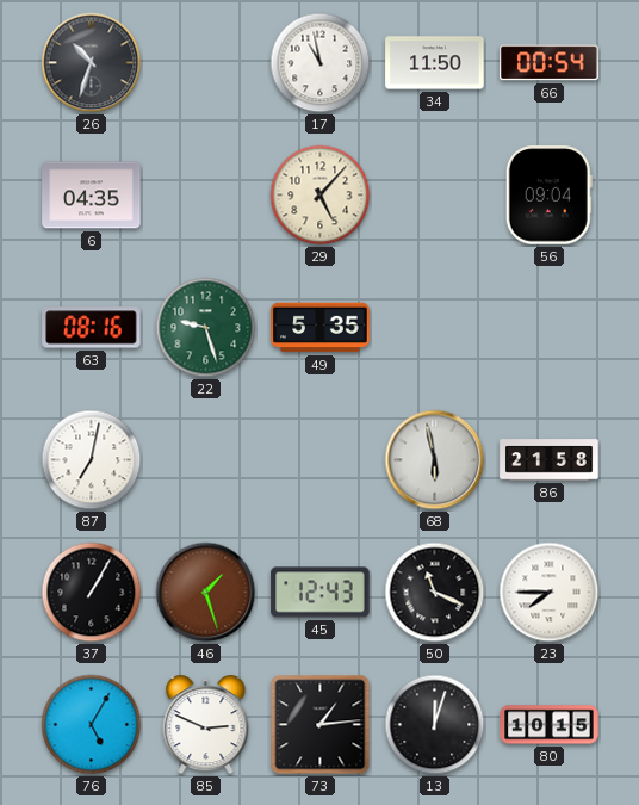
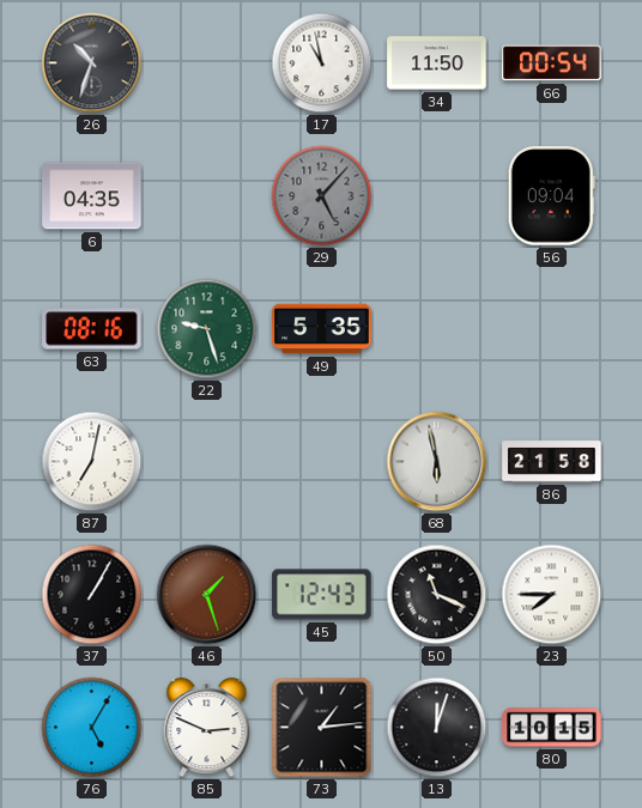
29 dial: cream -> grey (322, 196)
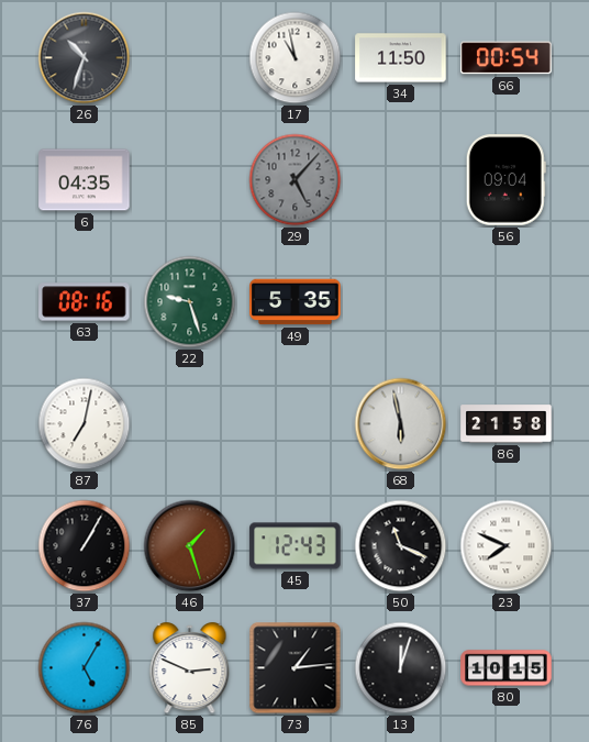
23: 7:45 -> 7:49 (507, 546)
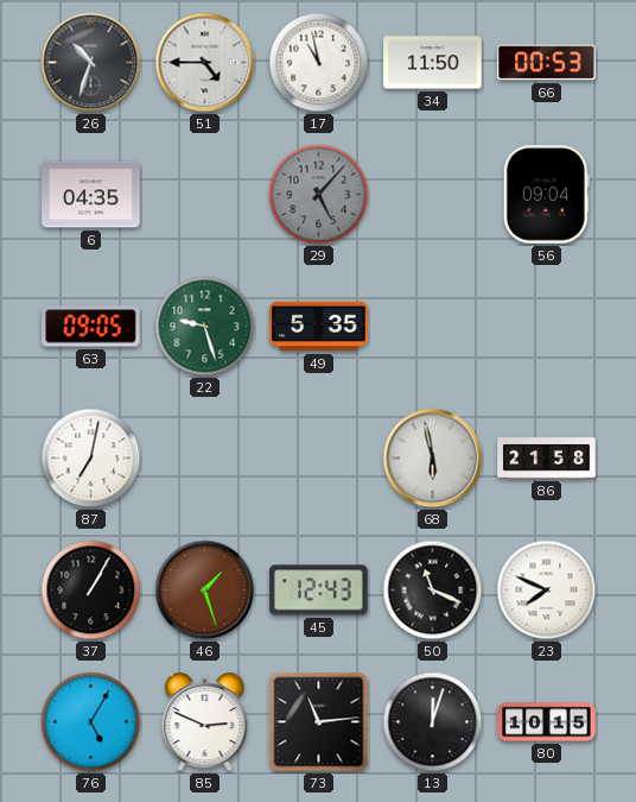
51: none -> 4:45 (205, 63)
66: 00:54 -> 00:53 (547, 63)
63: 08:16 -> 09:05 (91, 327)
73: 1:14 -> 11:14 (319, 722)
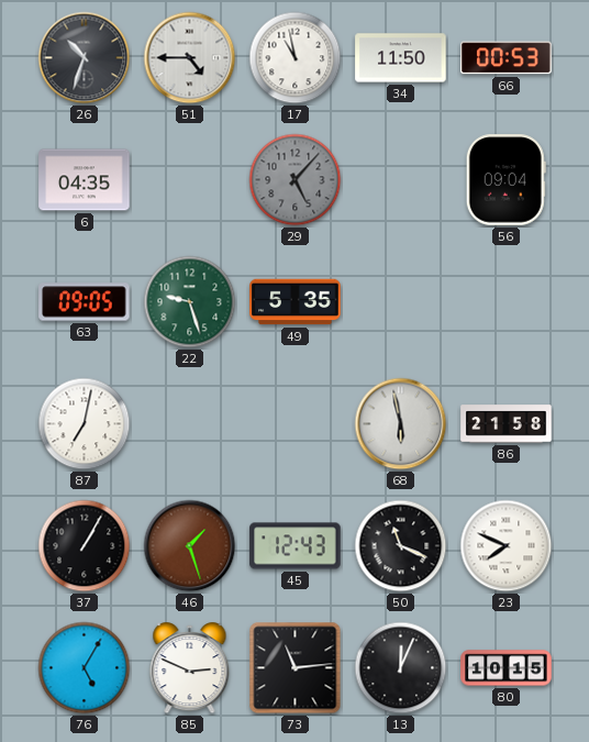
13: 12:03 -> 12:04 (401, 668)
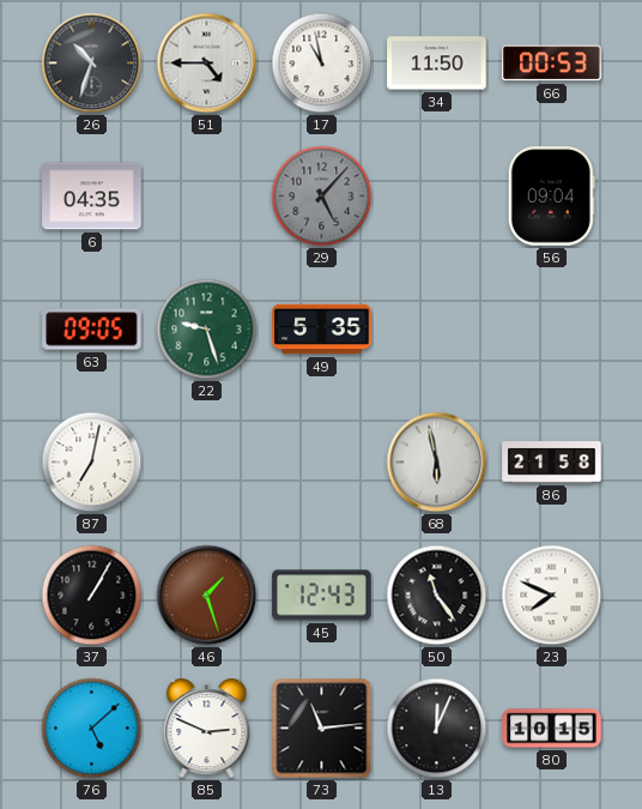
50: 11:19 -> 11:24 (437, 596)
76: 5:05 -> 5:08 (92, 729)
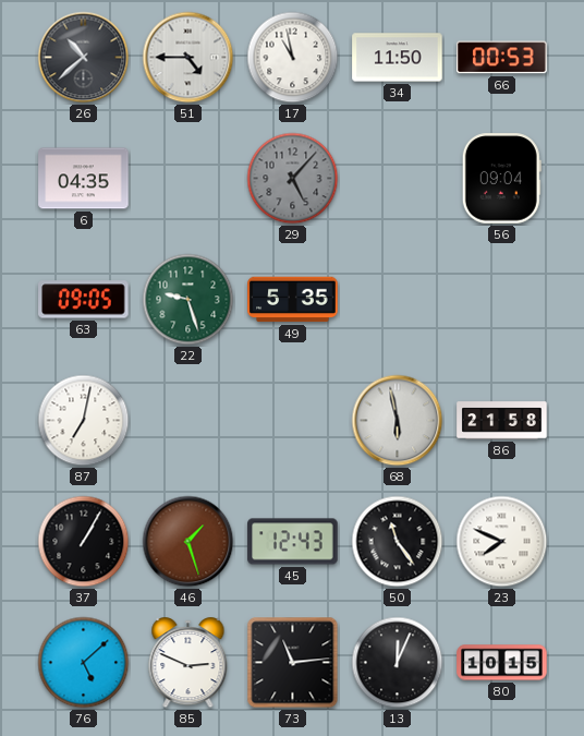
26: 10:33 -> 10:38 (84, 58)
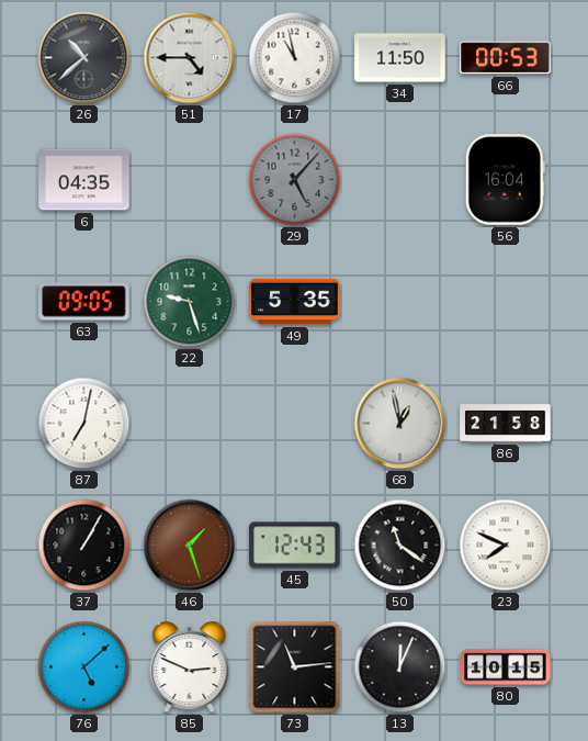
56: 09:04 -> 16:04 (505, 180)
68: 5:58 -> 12:58 (400, 424)
50: 11:24 -> 11:21 (400, 546)
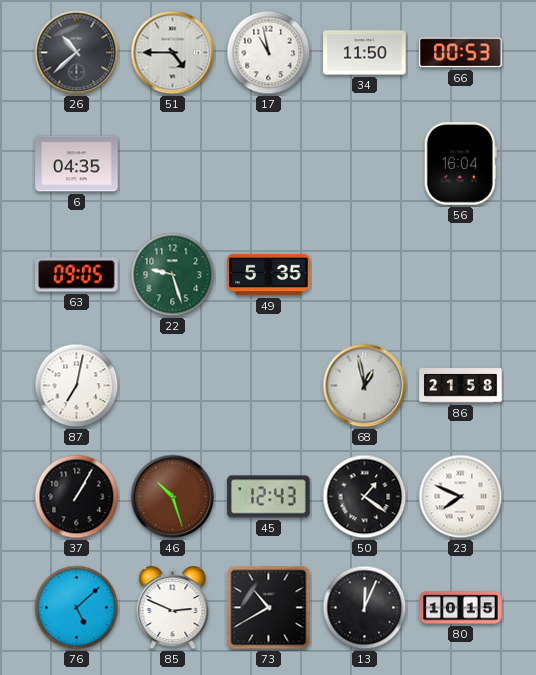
29: 5:07 -> none (295, 180)
46: 1:27 -> 10:27 (173, 497)
50: 11:21 -> 1:21 (365, 497)
73: 11:14 -> 10:40 (269, 608)
